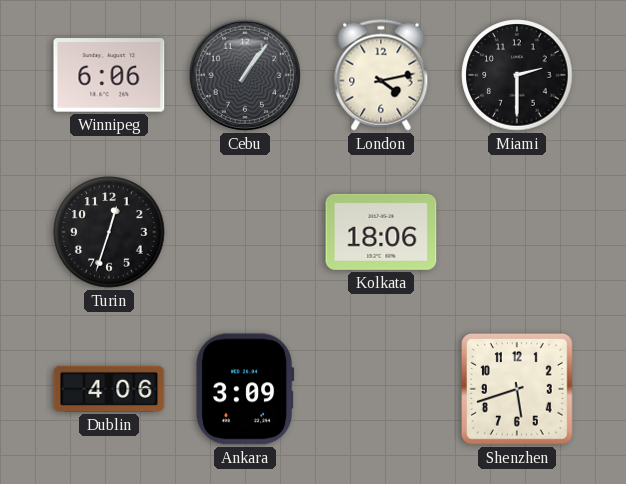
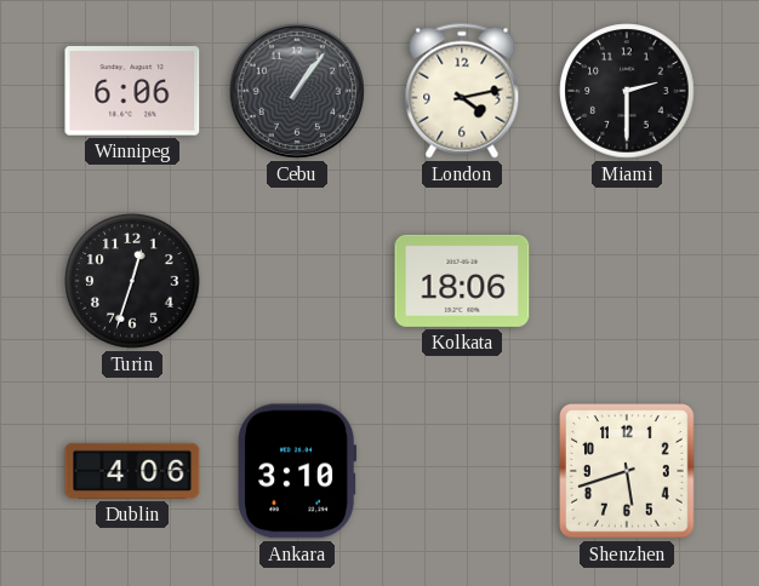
Ankara: 3:09 -> 3:10 (297, 471)
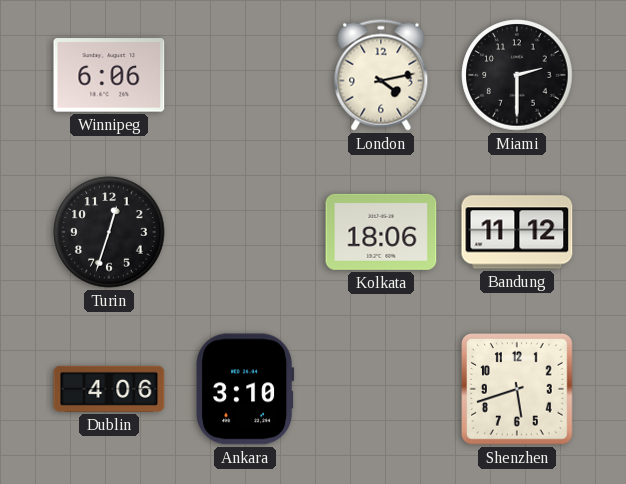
Cebu: 1:06 -> none (297, 91)
Bandung: none -> 11:12 (517, 232)
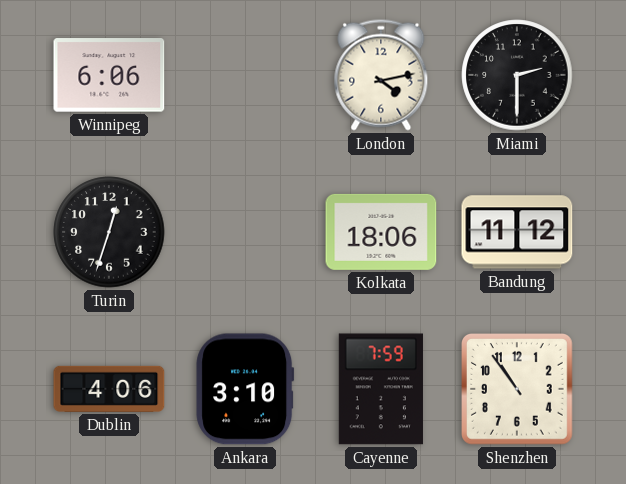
Cayenne: none -> 7:59 (381, 389)
Shenzhen: 5:42 -> 10:54 (518, 390)
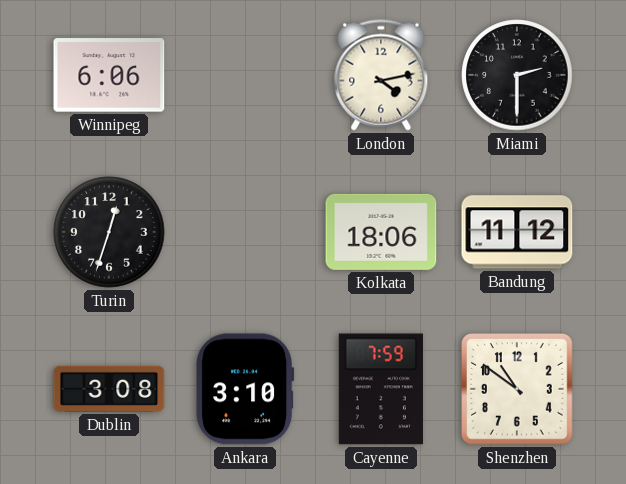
Dublin: 4:06 -> 3:08 (109, 389)
Shenzhen: 10:54 -> 10:51 (518, 390)
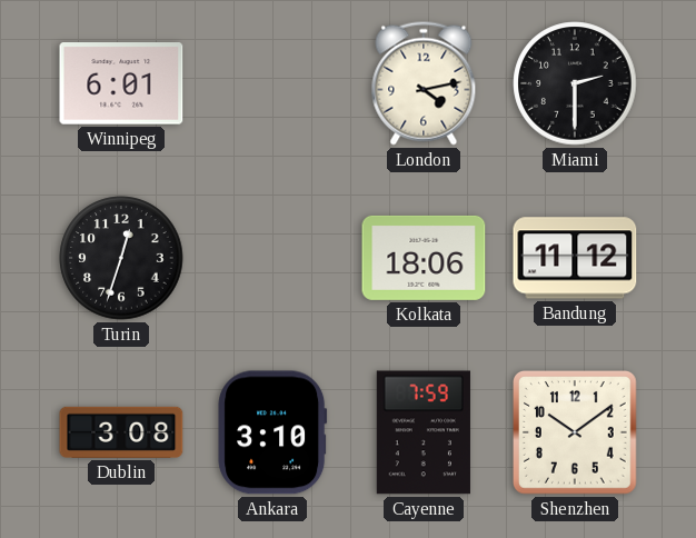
Winnipeg: 6:06 -> 6:01 (121, 83)
Shenzhen: 10:51 -> 10:09 (576, 434)
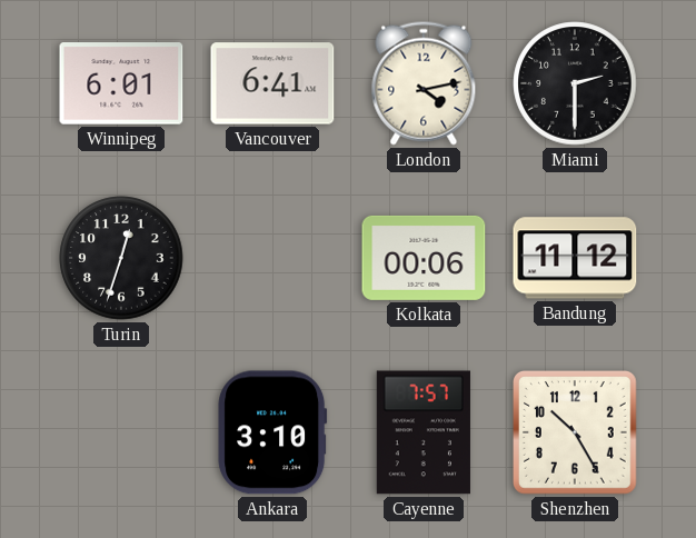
Vancouver: none -> 6:41 (272, 83)
Kolkata: 18:06 -> 00:06 (424, 258)
Dublin: 3:08 -> none (121, 432)
Cayenne: 7:59 -> 7:57 (424, 432)
Shenzhen: 10:09 -> 10:25 (576, 434)
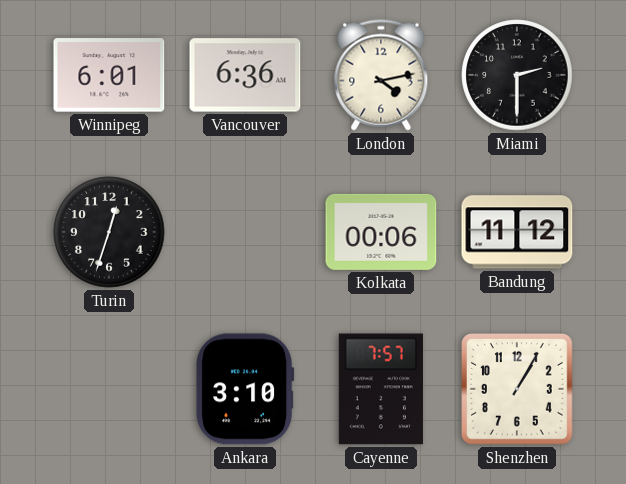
Vancouver: 6:41 -> 6:36 (245, 75)
Shenzhen: 10:25 -> 1:05 (518, 390)
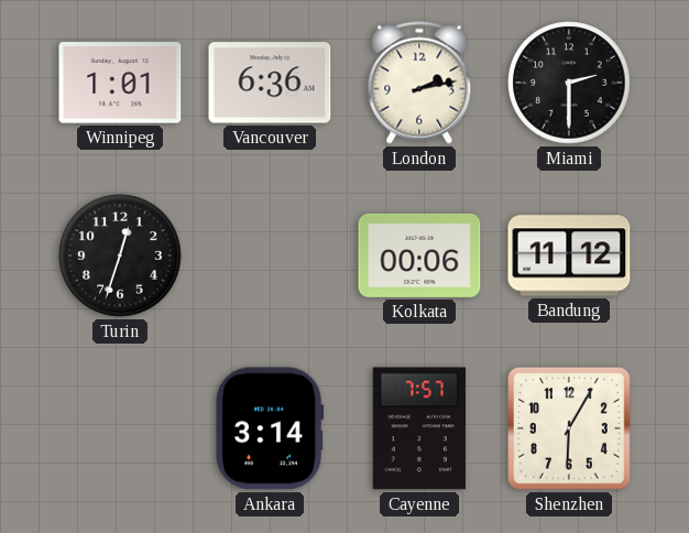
Winnipeg: 6:01 -> 1:01 (120, 83)
London: 4:13 -> 2:13 (419, 83)
Ankara: 3:10 -> 3:14 (270, 428)
Shenzhen: 1:05 -> 6:05 (570, 429)
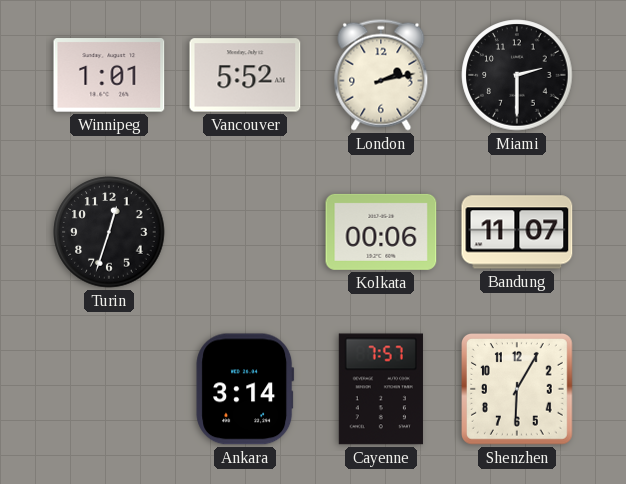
Vancouver: 6:36 -> 5:52 (245, 75)
Bandung: 11:12 -> 11:07 (517, 232)
